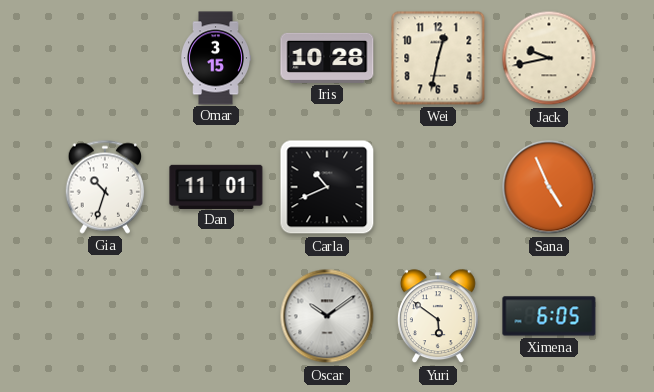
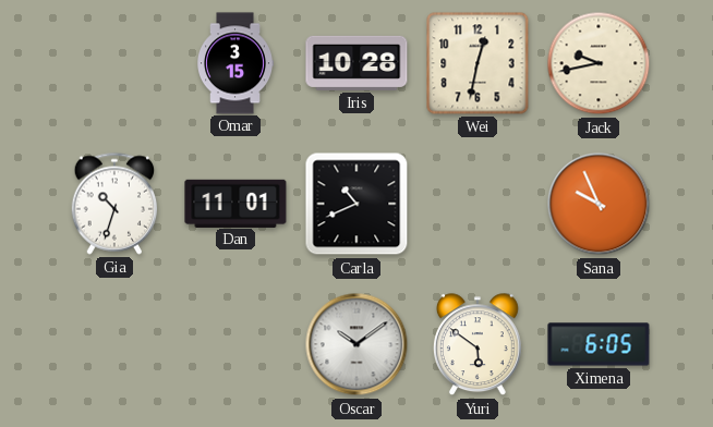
Sana: 4:56 -> 9:56 (599, 204)
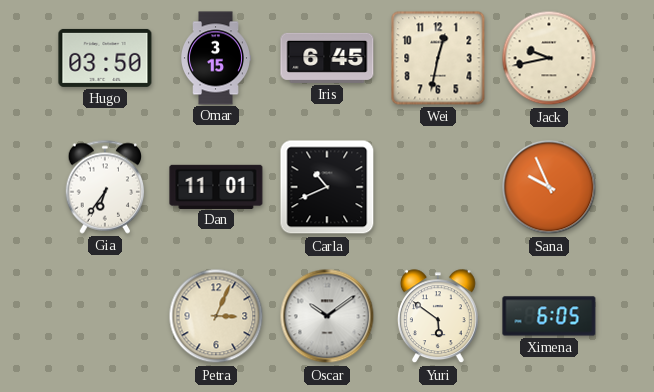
Hugo: none -> 03:50 (105, 58)
Iris: 10:28 -> 6:45 (327, 58)
Gia: 10:33 -> 6:36 (105, 187)
Petra: none -> 3:04 (216, 316)
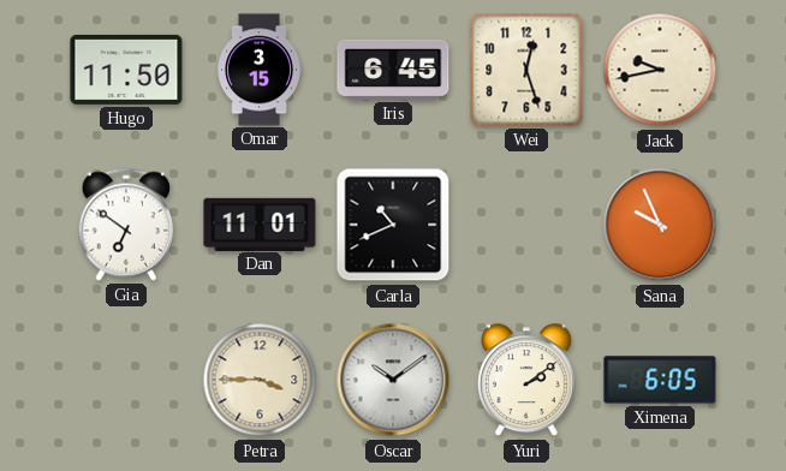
Hugo: 03:50 -> 11:50 (126, 70)
Wei: 12:32 -> 12:27 (526, 70)
Gia: 6:36 -> 6:51 (126, 225)
Petra: 3:04 -> 3:45 (260, 380)
Yuri: 5:51 -> 2:09 (526, 381)
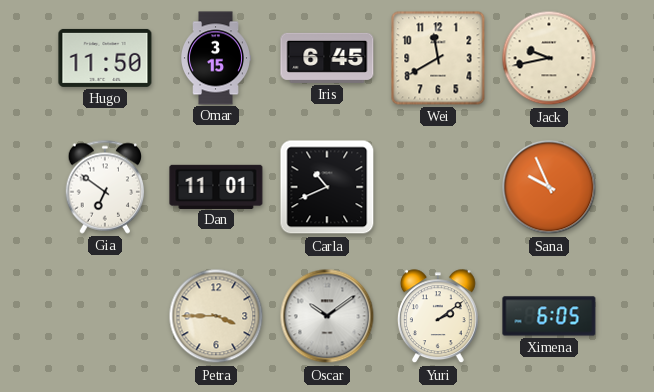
Wei: 12:27 -> 11:40 (438, 58)
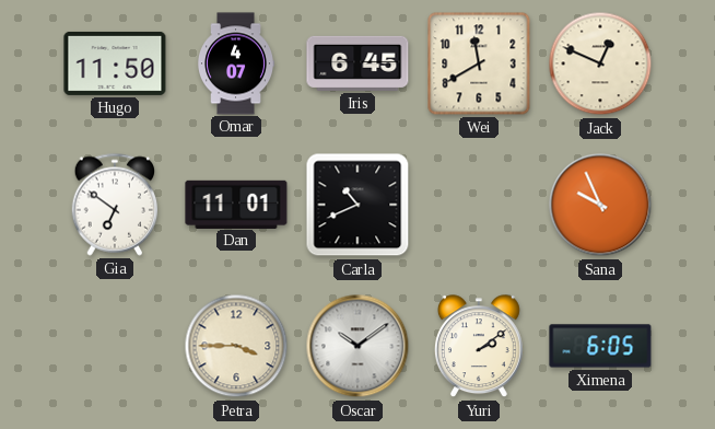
Omar: 3:15 -> 4:07 (236, 63)
Jack: 9:43 -> 12:49 (600, 63)
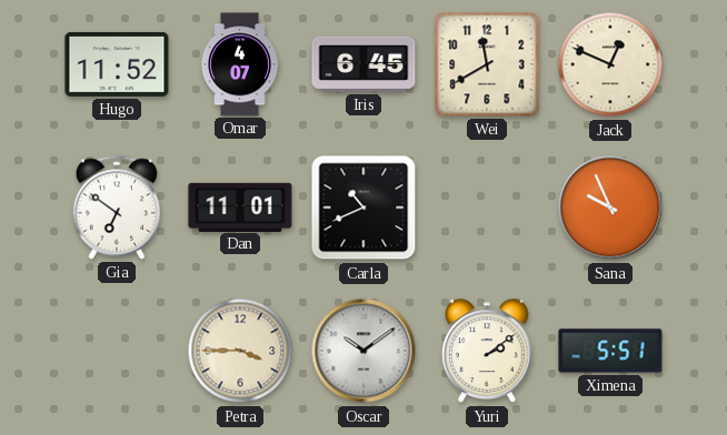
Hugo: 11:50 -> 11:52 (117, 64)
Ximena: 6:05 -> 5:51 (610, 351)
